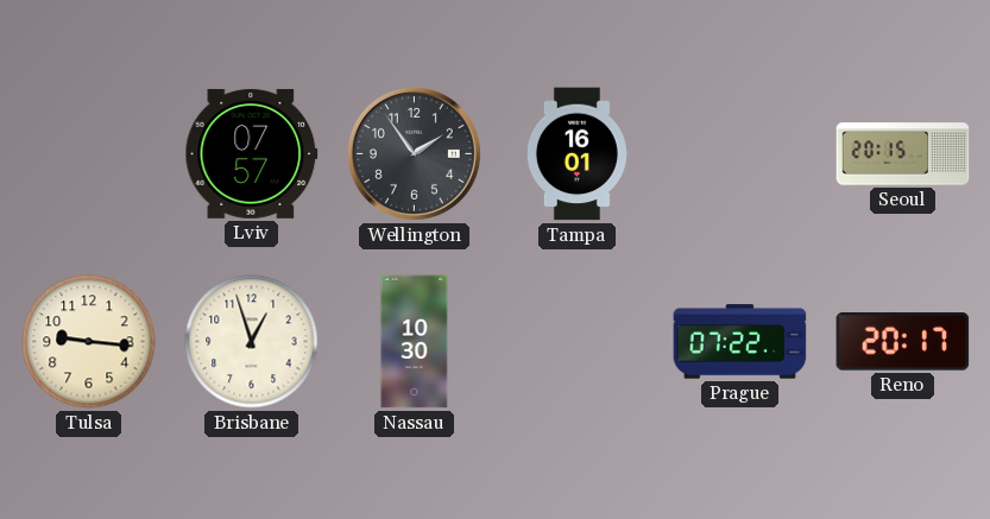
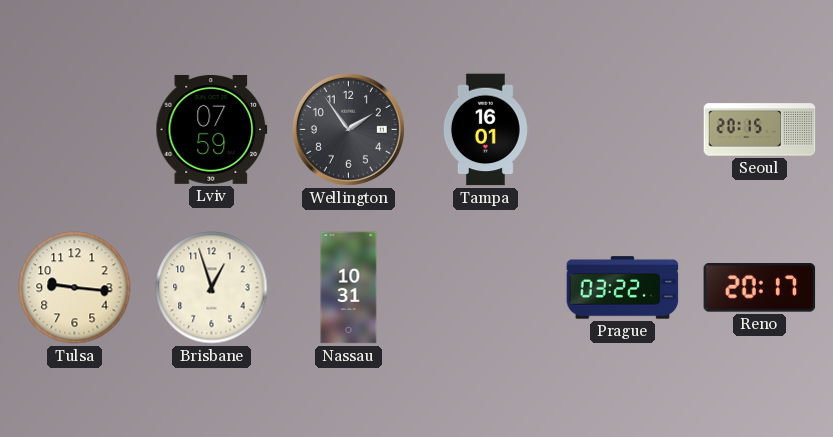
Lviv: 07:57 -> 07:59 (212, 129)
Nassau: 10:30 -> 10:31 (349, 288)
Prague: 07:22 -> 03:22 (623, 288)
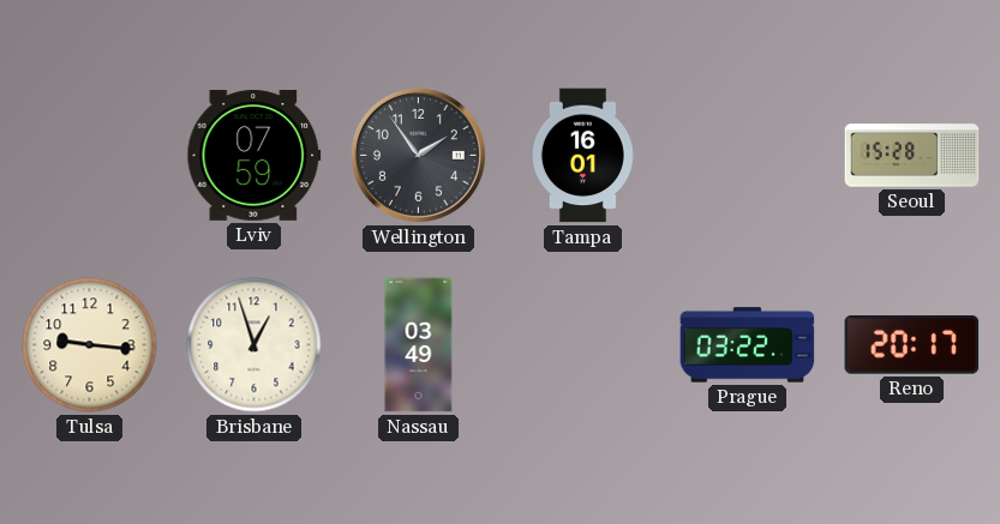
Seoul: 20:15 -> 15:28 (912, 156)
Nassau: 10:31 -> 03:49 (419, 345)
